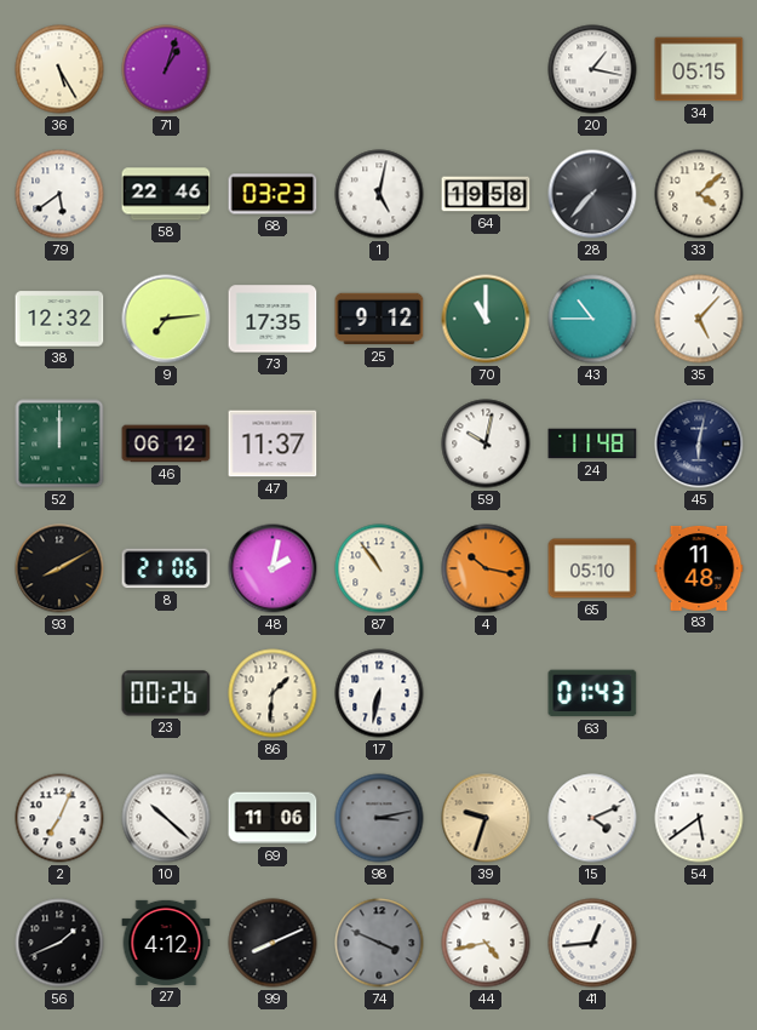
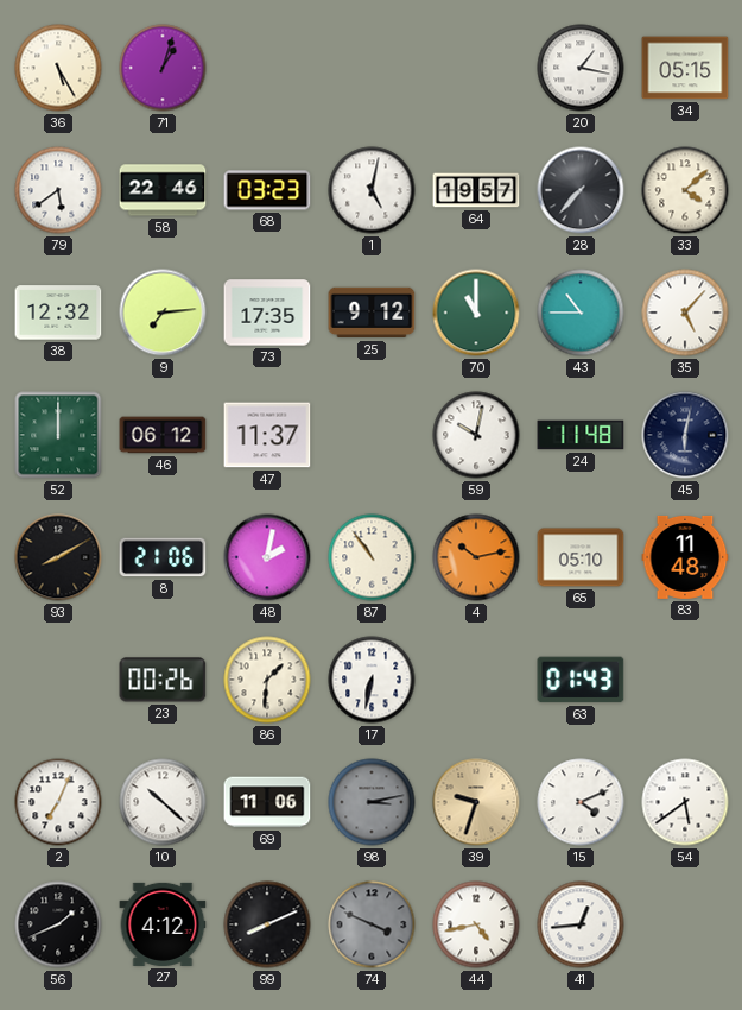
64: 19:58 -> 19:57 (476, 190)
4: 10:17 -> 10:13 (476, 557)
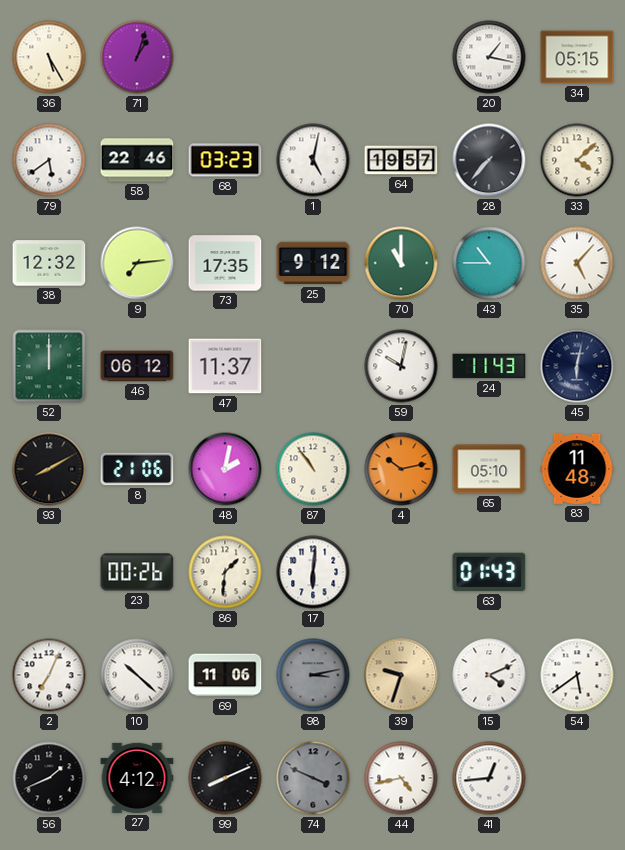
24: 11:48 -> 11:43 (489, 366)
17: 6:32 -> 6:01 (313, 572)
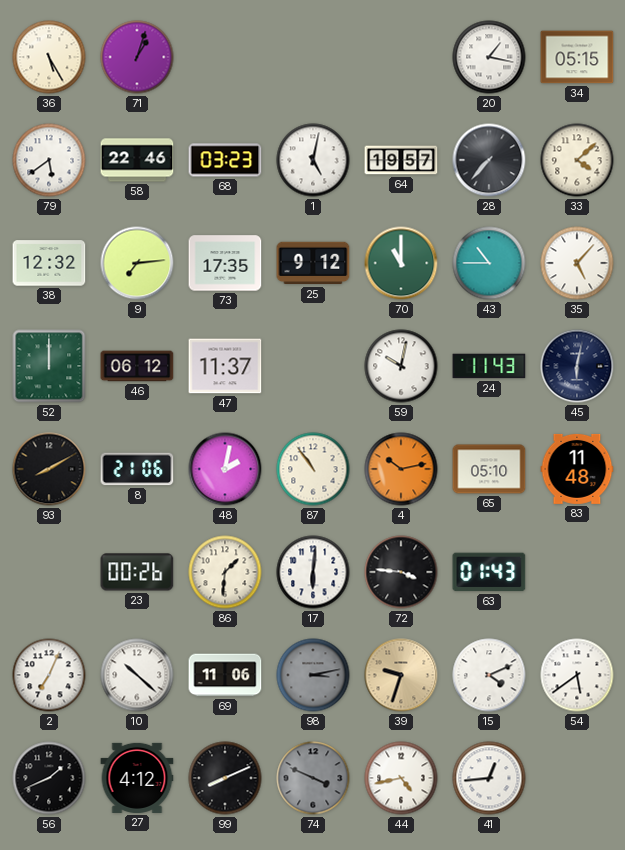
72: none -> 3:46 (401, 572)
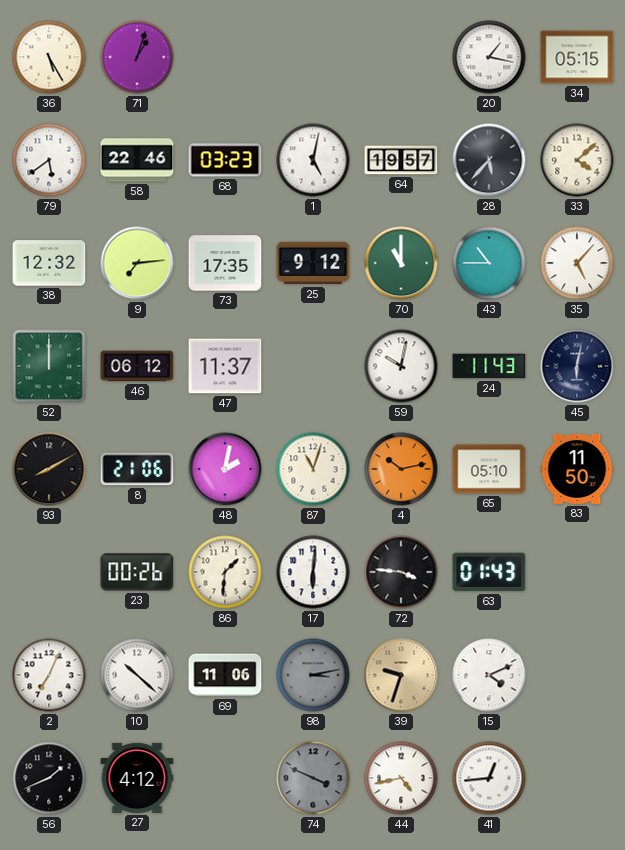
28: 7:37 -> 5:37 (489, 160)
87: 10:54 -> 11:03 (313, 469)
83: 11:48 -> 11:50 (577, 469)
54: 5:39 -> none (577, 675)
99: 8:11 -> none (225, 778)
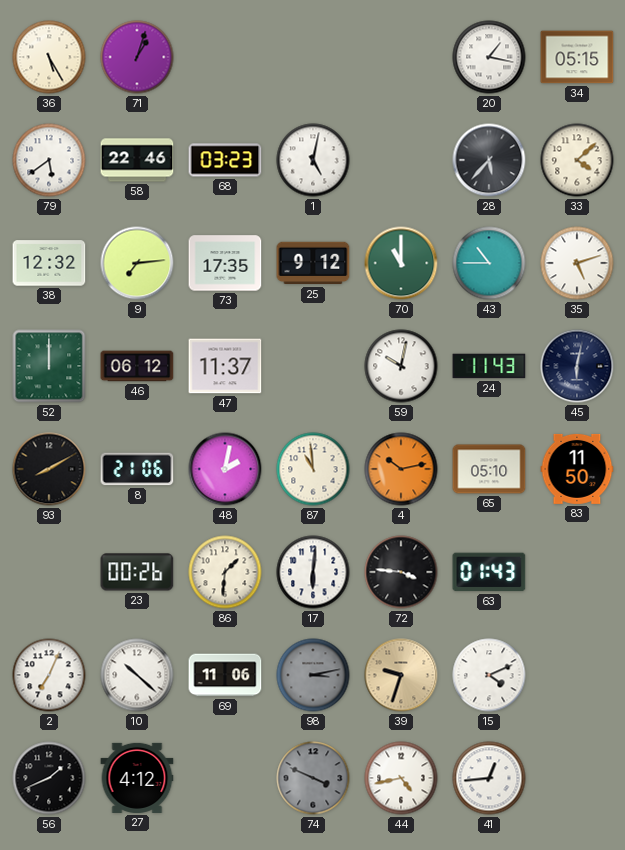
64: 19:57 -> none (401, 160)
35: 5:07 -> 5:12 (577, 263)
87: 11:03 -> 10:59 (313, 469)
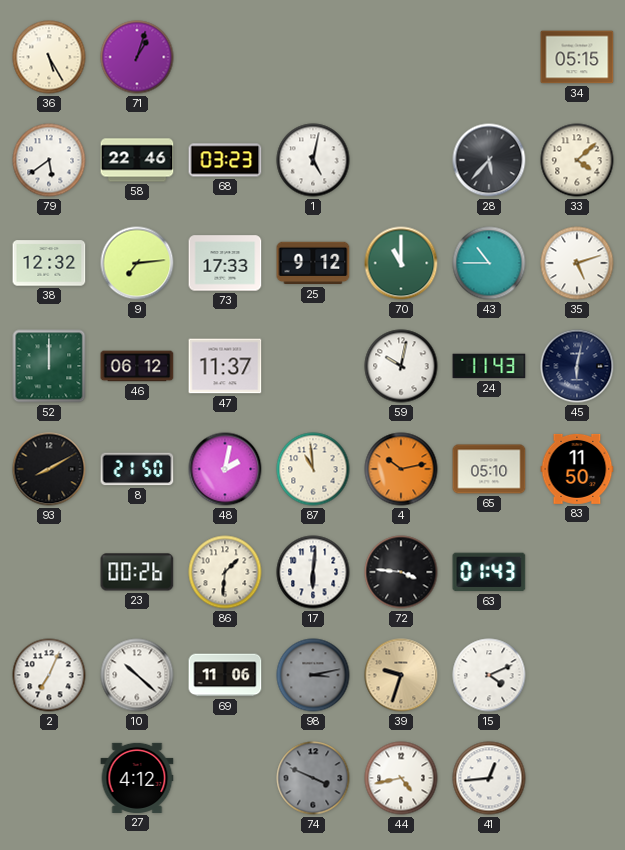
20: 1:17 -> none (489, 57)
73: 17:35 -> 17:33 (225, 263)
8: 21:06 -> 21:50 (137, 469)
56: 1:41 -> none (49, 778)
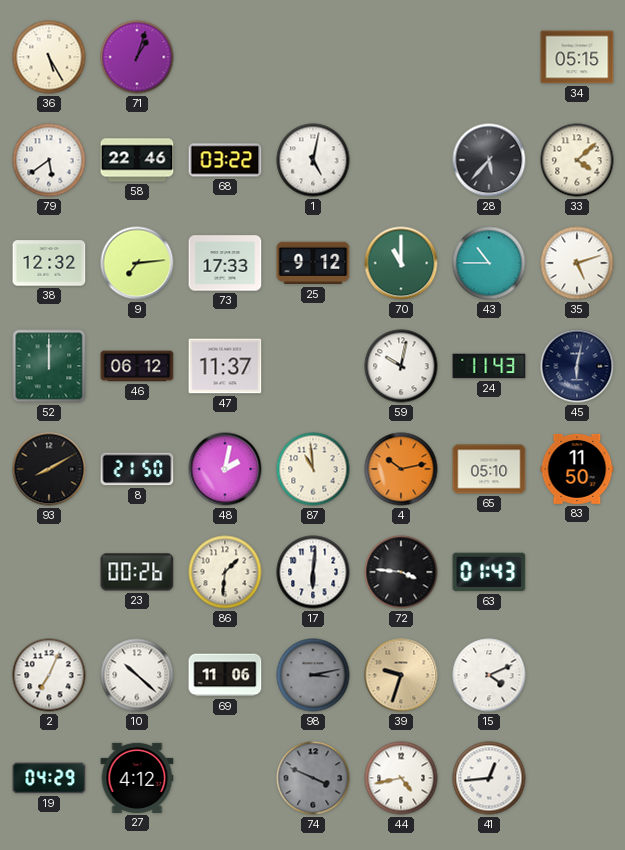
68: 03:23 -> 03:22 (225, 160)
19: none -> 04:29 (49, 778)
